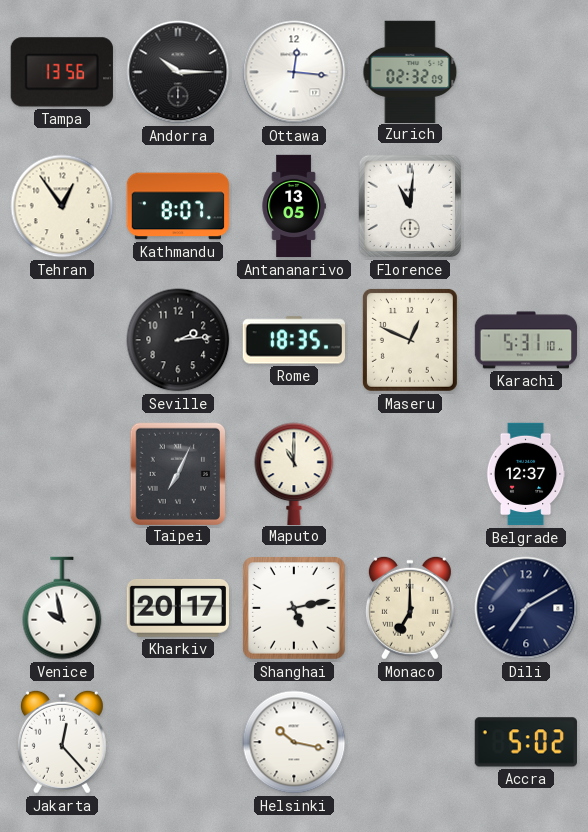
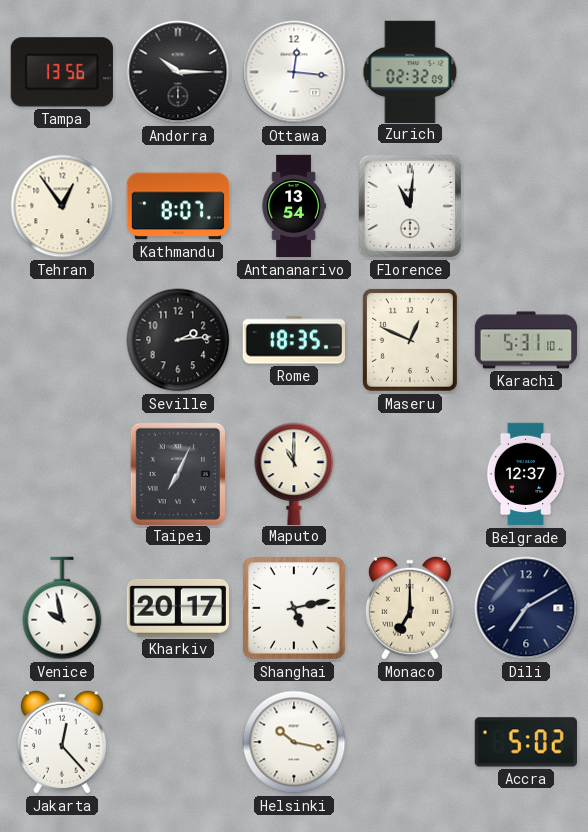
Antananarivo: 13:05 -> 13:54 (294, 206)
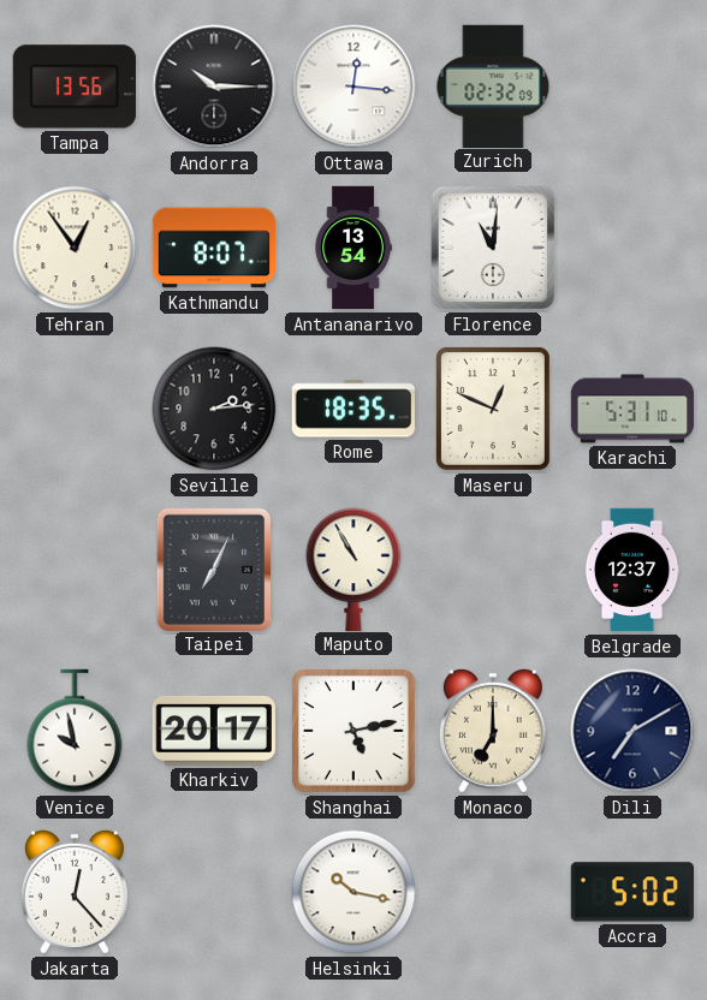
Maputo: 11:00 -> 10:55 (353, 569)
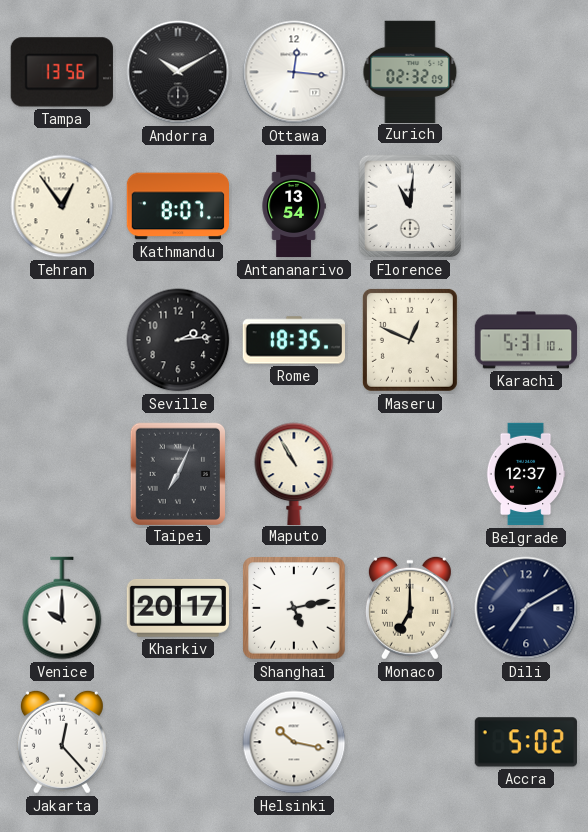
Andorra: 10:15 -> 10:10 (178, 72)
Venice: 9:58 -> 10:00 (62, 608)
